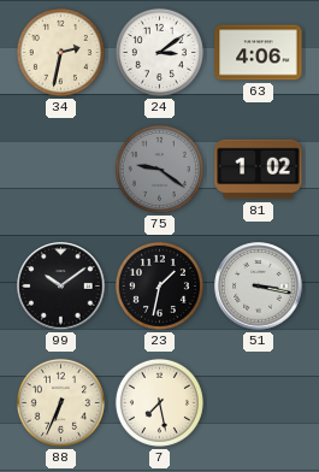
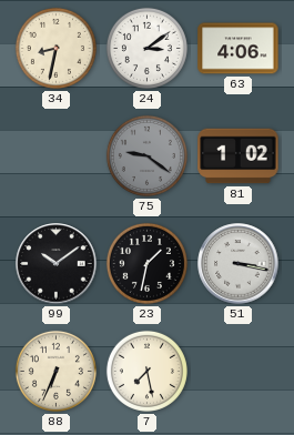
34: 2:32 -> 8:32 (55, 48)
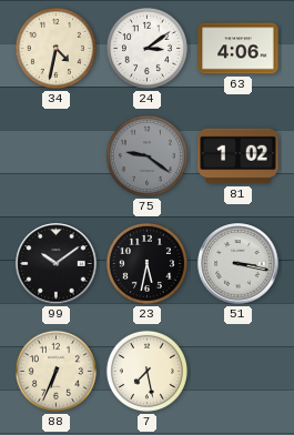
34: 8:32 -> 4:32 (55, 48)
23: 1:32 -> 5:32 (146, 263)
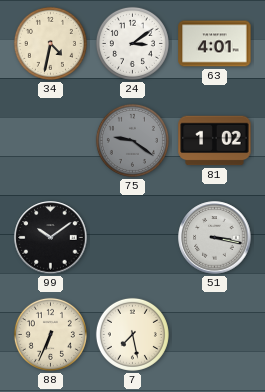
63: 4:06 -> 4:01 (215, 44)
23: 5:32 -> none (146, 263)
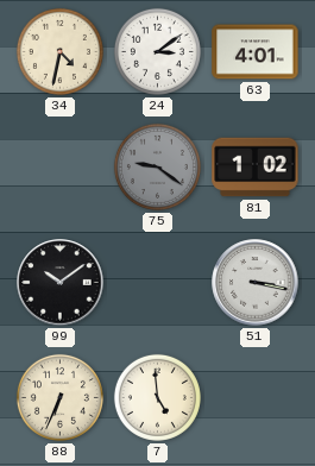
7: 7:28 -> 4:59 (157, 397)
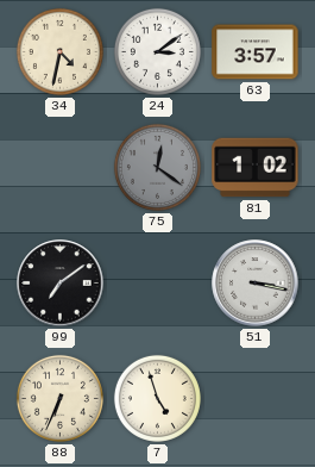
63: 4:01 -> 3:57 (256, 52)
75: 9:21 -> 12:21 (157, 167)
99: 10:09 -> 7:09 (61, 284)
7: 4:59 -> 4:57 (157, 398)
